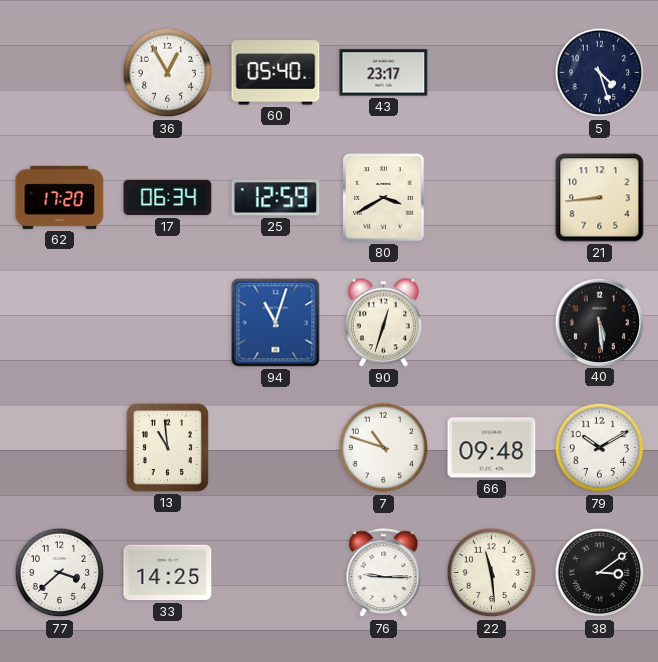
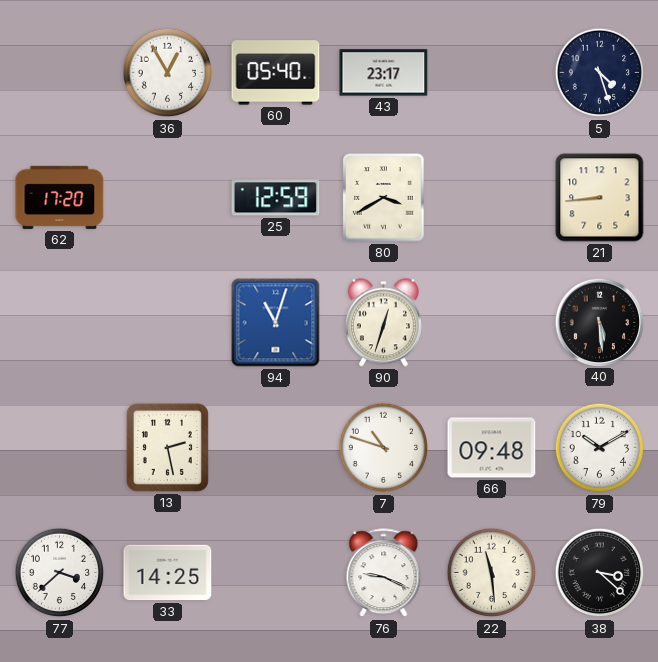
17: 06:34 -> none (168, 198)
13: 10:59 -> 2:28 (167, 447)
76: 9:15 -> 9:19 (384, 573)
38: 3:09 -> 3:22 (600, 573)
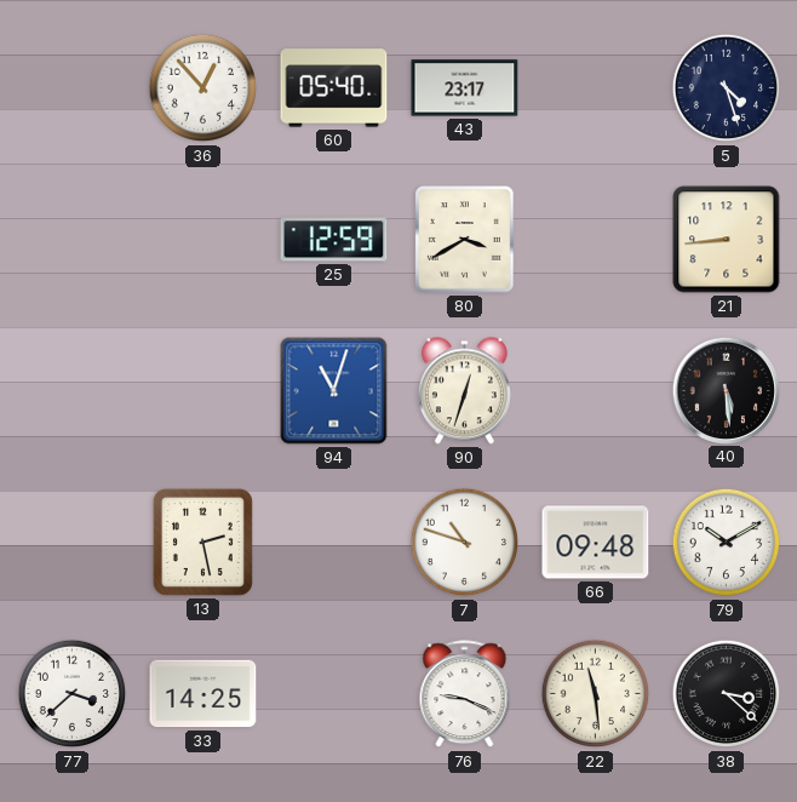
36: 12:55 -> 12:53 (203, 88)
62: 17:20 -> none (60, 197)
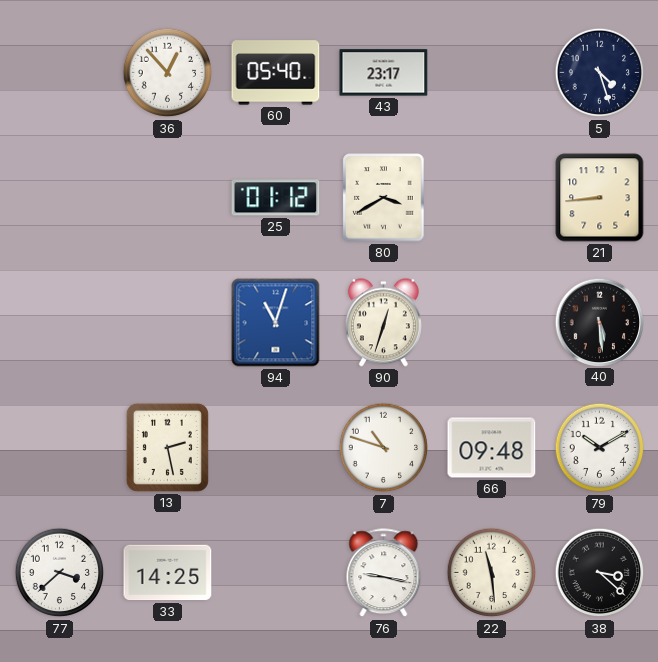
25: 12:59 -> 01:12 (276, 198)
76: 9:19 -> 9:17 (384, 573)
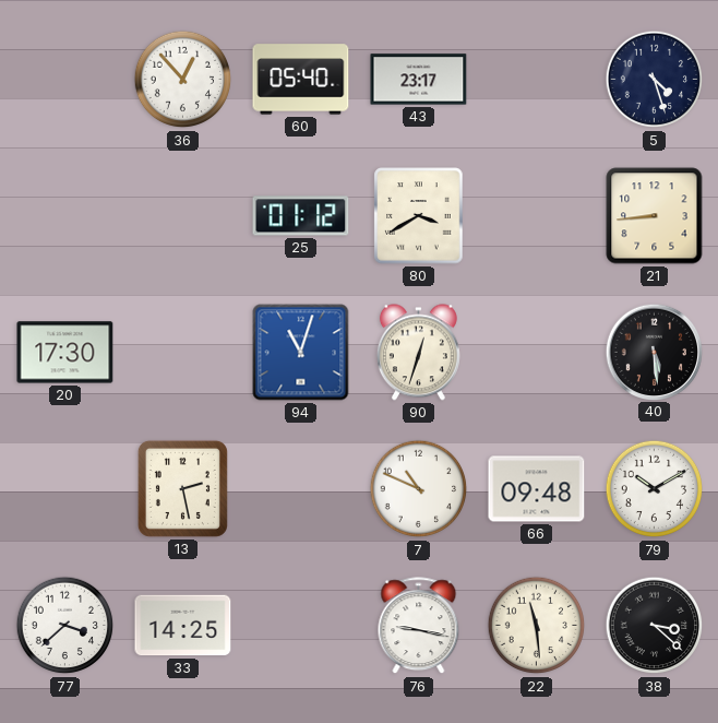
20: none -> 17:30 (65, 353)
7: 10:48 -> 10:49 (419, 489)
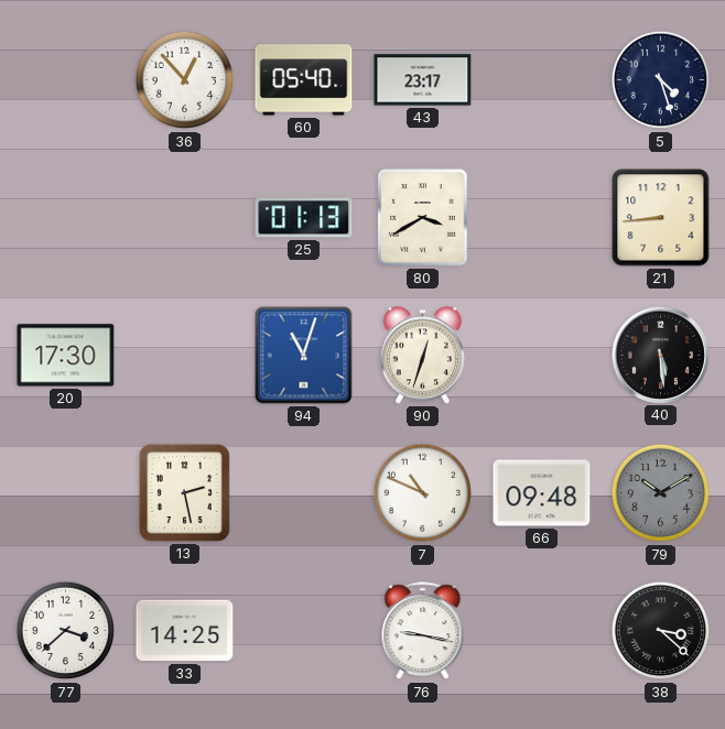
25: 01:12 -> 01:13 (304, 218)
79 dial: white -> grey (661, 493)
22: 11:29 -> none (537, 626)
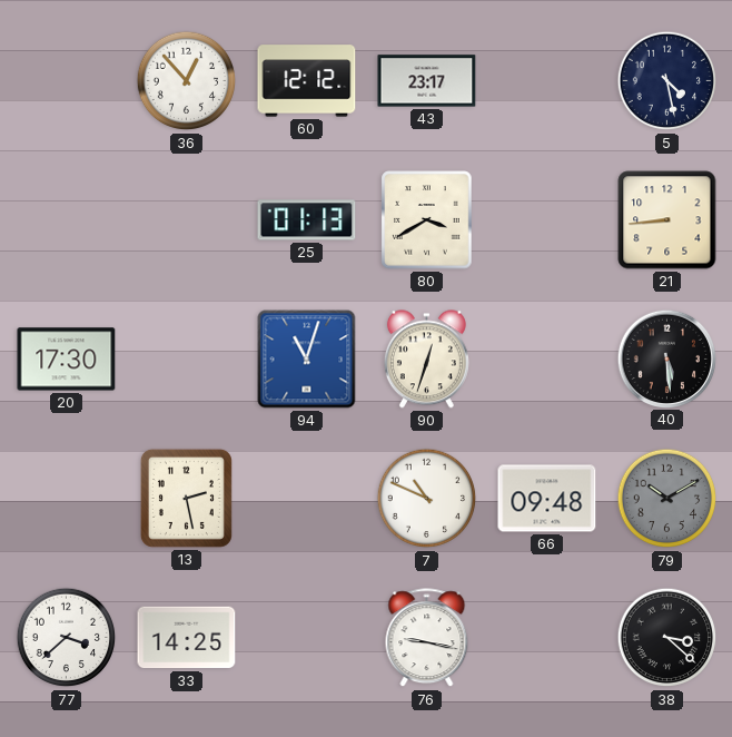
60: 05:40 -> 12:12 (307, 81)
5: 4:27 -> 4:28 (667, 81)
